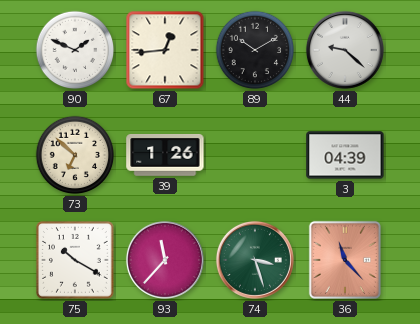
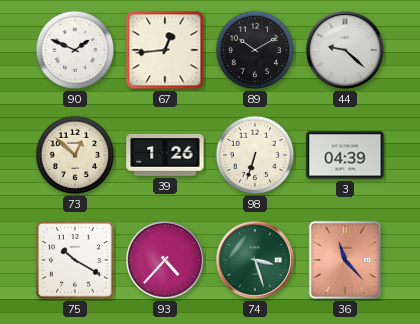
73: 6:52 -> 12:52 (75, 155)
98: none -> 6:33 (255, 155)
93: 11:37 -> 4:37 (165, 260)
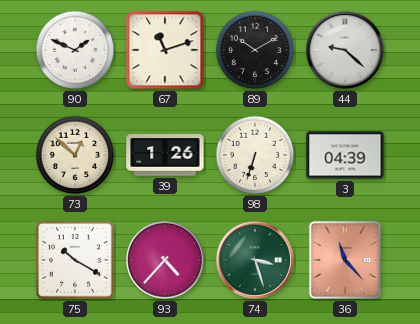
67: 12:44 -> 11:12 (165, 50)
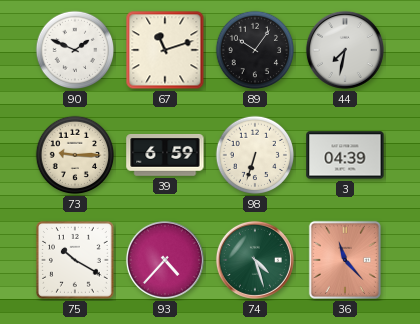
89: 10:10 -> 10:06 (255, 50)
44: 9:22 -> 7:32 (345, 50)
73: 12:52 -> 9:15 (75, 155)
39: 1:26 -> 6:59 (165, 156)
74: 3:27 -> 4:27 (255, 260)
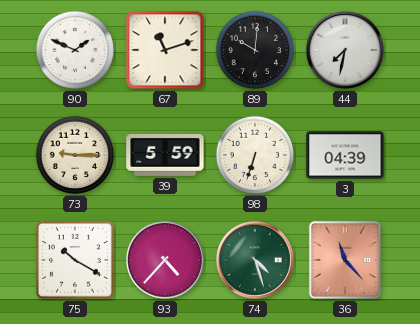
89: 10:06 -> 10:01 (255, 50)
39: 6:59 -> 5:59 (165, 156)
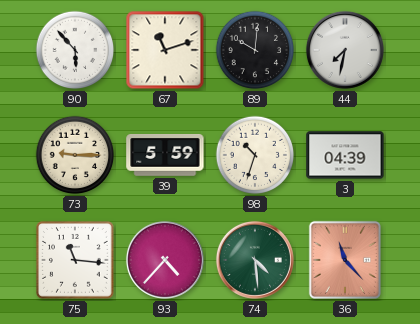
90: 1:49 -> 5:53 (75, 50)
98: 6:33 -> 10:33 (255, 155)
75: 10:20 -> 11:16 (75, 260)
74: 4:27 -> 4:29 (255, 260)
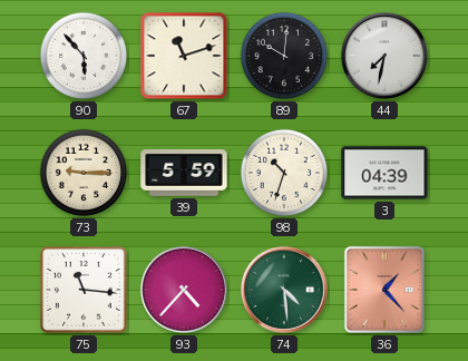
36: 11:23 -> 1:23 (384, 290)
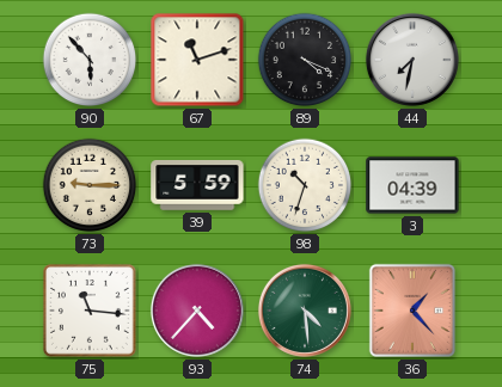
89: 10:01 -> 4:19 (305, 60)
